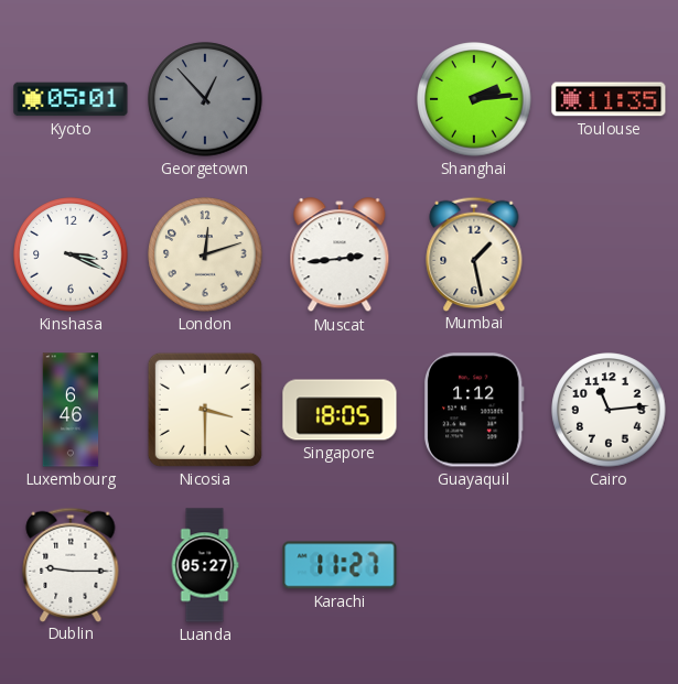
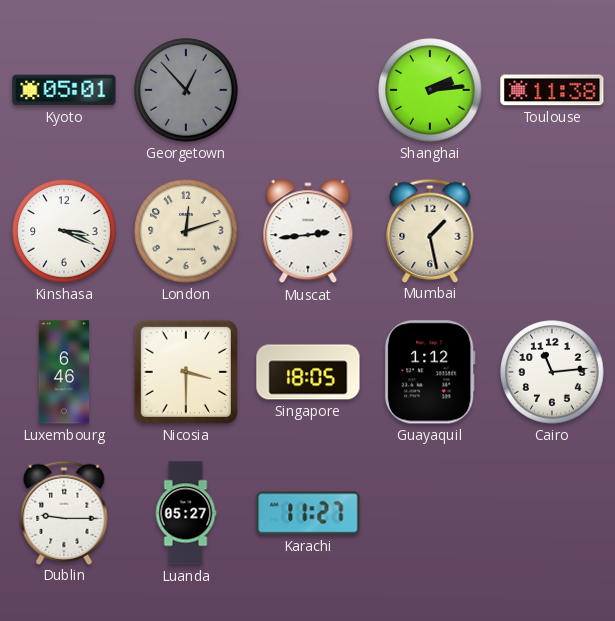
Toulouse: 11:35 -> 11:38 (552, 90)
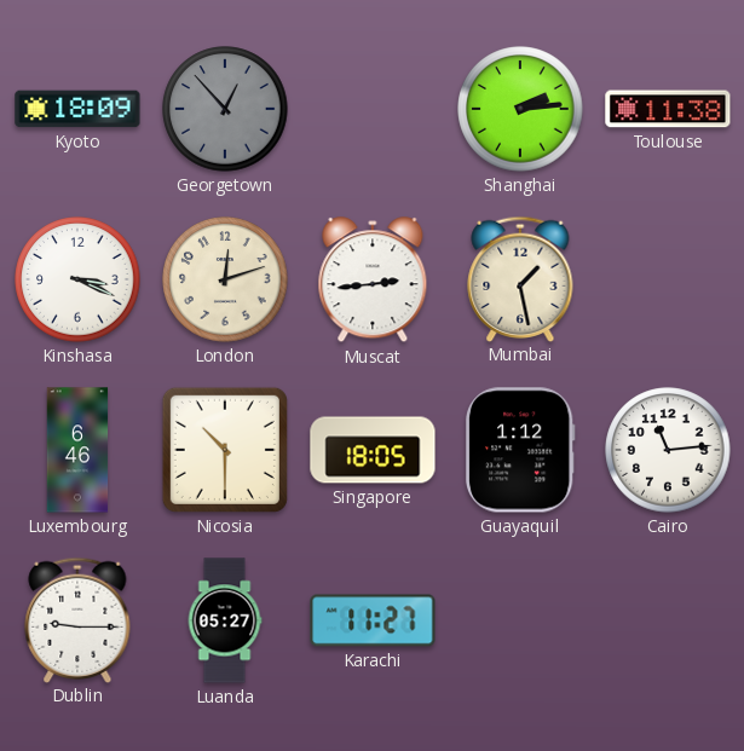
Kyoto: 05:01 -> 18:09 (77, 109)
Nicosia: 3:30 -> 10:30 (225, 450)
